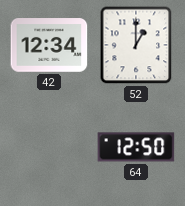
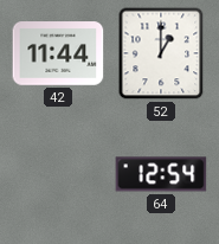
42: 12:34 -> 11:44 (58, 53)
64: 12:50 -> 12:54 (161, 174)
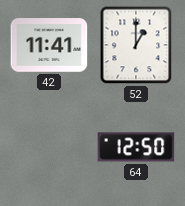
42: 11:44 -> 11:41 (49, 45)
64: 12:54 -> 12:50 (136, 147)
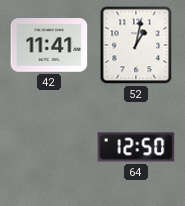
52: 1:00 -> 1:02 (136, 45)
